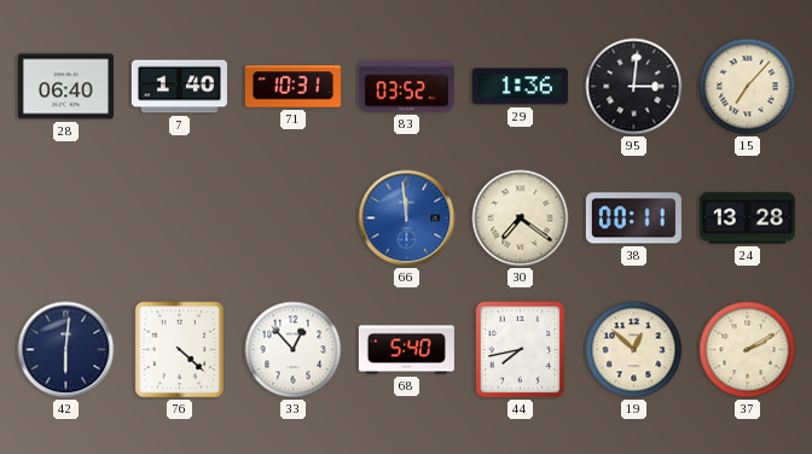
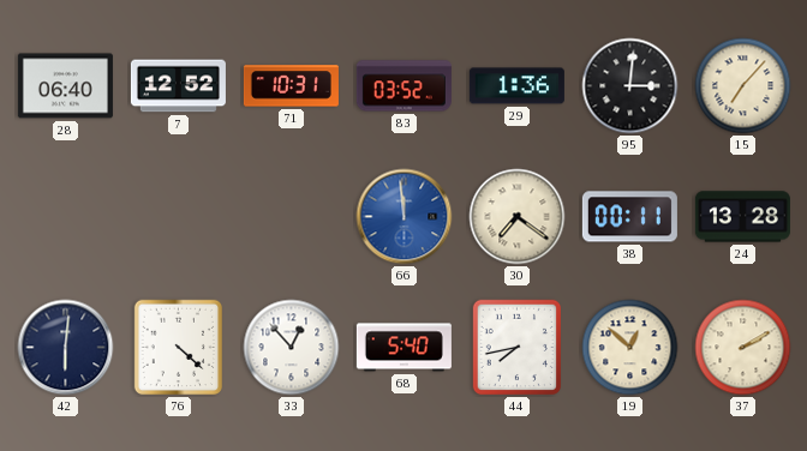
7: 1:40 -> 12:52 (178, 86)
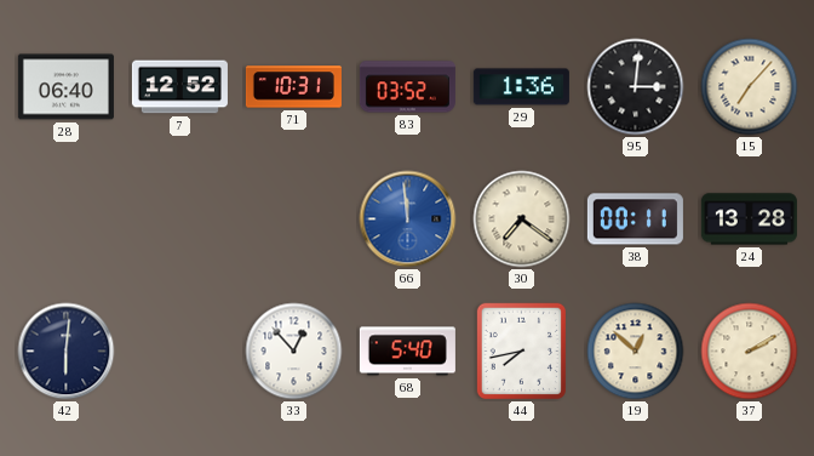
76: 4:22 -> none (178, 348)
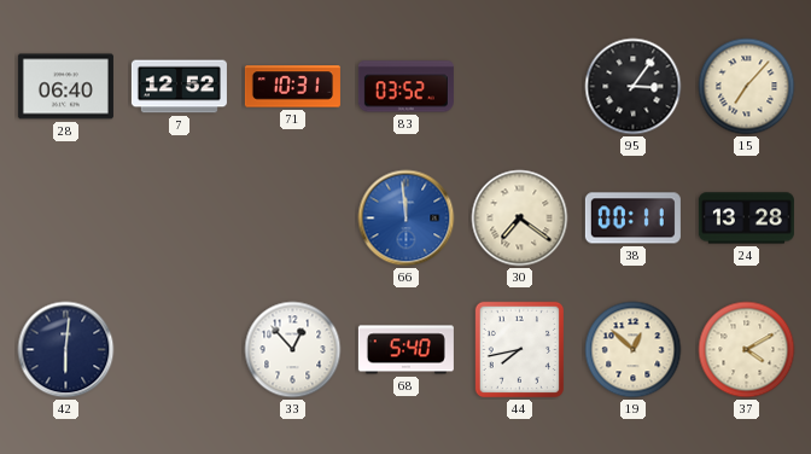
29: 1:36 -> none (521, 87)
95: 3:01 -> 3:06 (634, 87)
37: 2:10 -> 4:10 (747, 350)
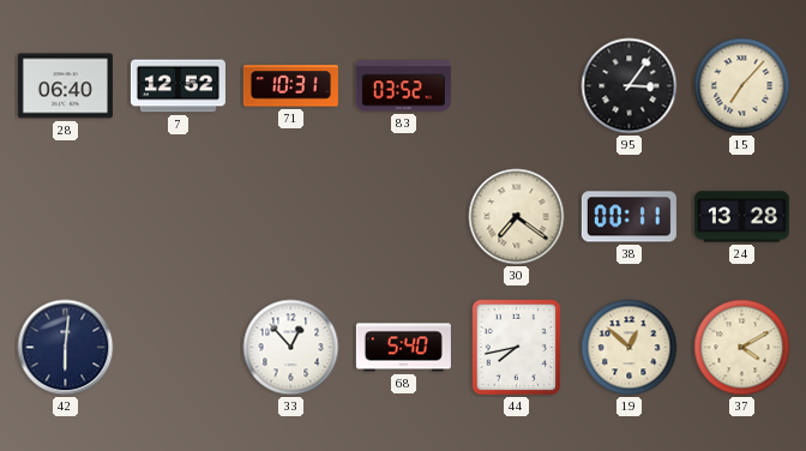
66: 11:59 -> none (407, 219)
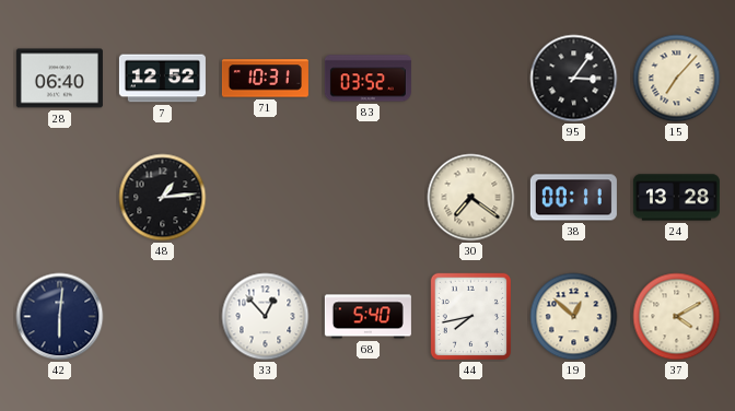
48: none -> 1:14 (163, 198)
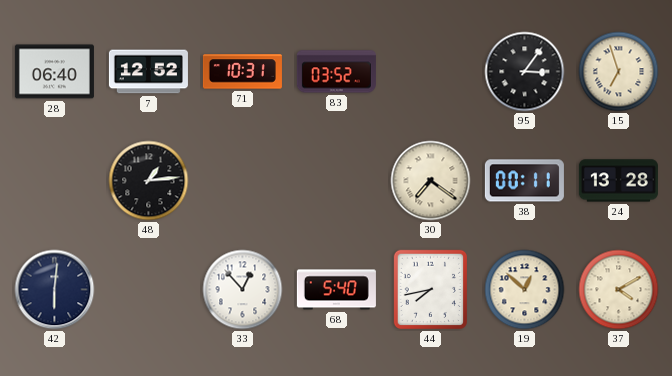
15: 7:07 -> 6:57 (619, 72)
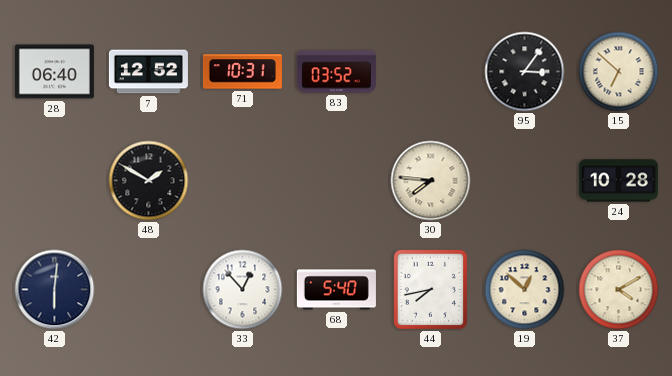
15: 6:57 -> 6:52 (619, 72)
48: 1:14 -> 1:50 (149, 181)
30: 7:21 -> 7:46 (431, 181)
38: 00:11 -> none (524, 181)
24: 13:28 -> 10:28 (618, 181)
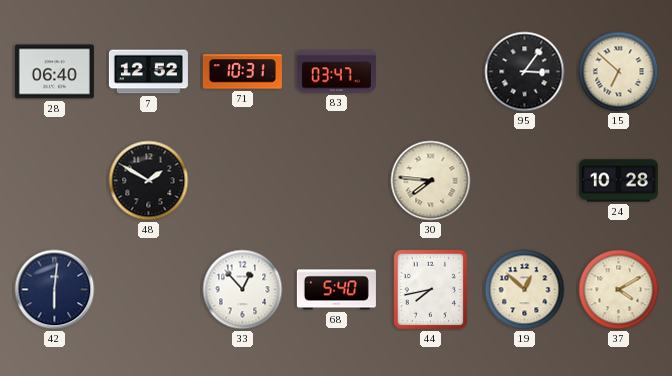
83: 03:52 -> 03:47 (336, 72)
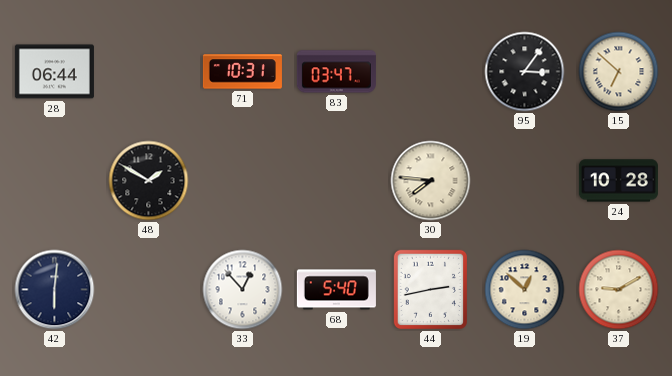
28: 06:40 -> 06:44 (54, 72)
7: 12:52 -> none (148, 72)
44: 7:43 -> 2:43 (430, 290)
37: 4:10 -> 9:10 (619, 290)
